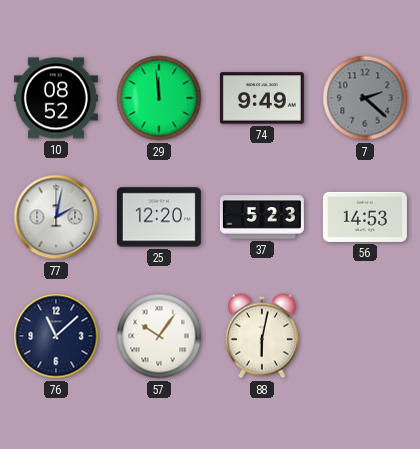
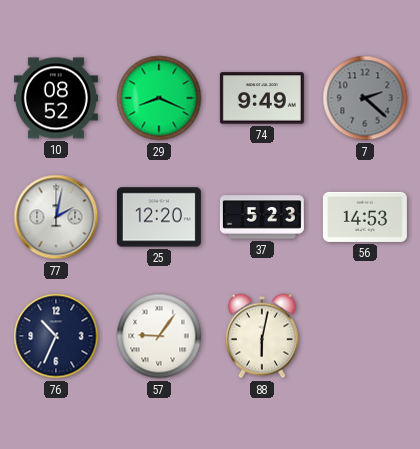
29: 11:59 -> 8:19 (159, 98)
76: 11:08 -> 10:34 (56, 336)
57: 10:06 -> 9:06 (159, 336)
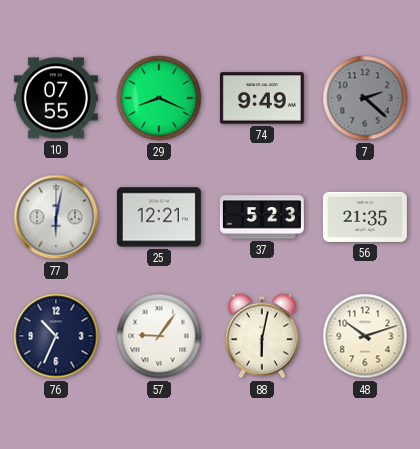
10: 08:52 -> 07:55 (56, 98)
77: 2:02 -> 6:02 (56, 217)
25: 12:20 -> 12:21 (159, 217)
56: 14:53 -> 21:35 (365, 217)
48: none -> 10:12 (365, 336)
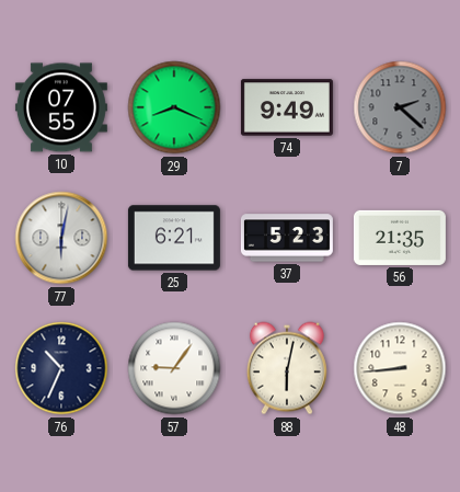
25: 12:21 -> 6:21 (174, 238)
48: 10:12 -> 8:44 (400, 368)
